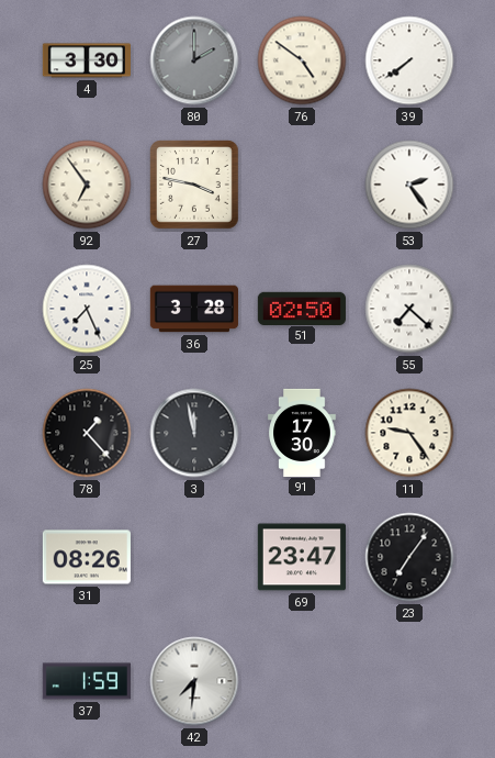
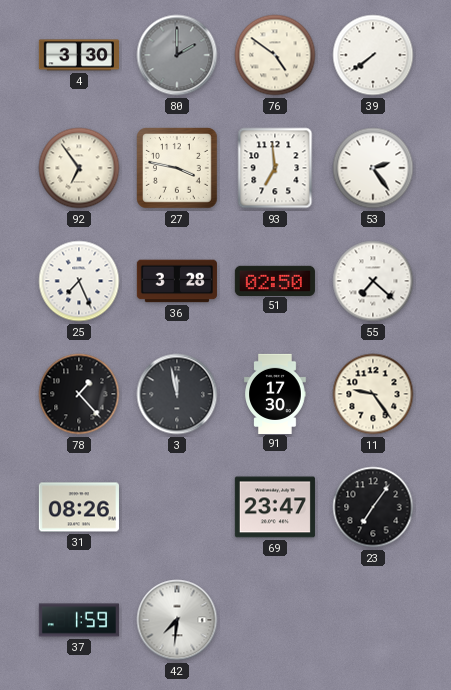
93: none -> 6:59 (275, 168)
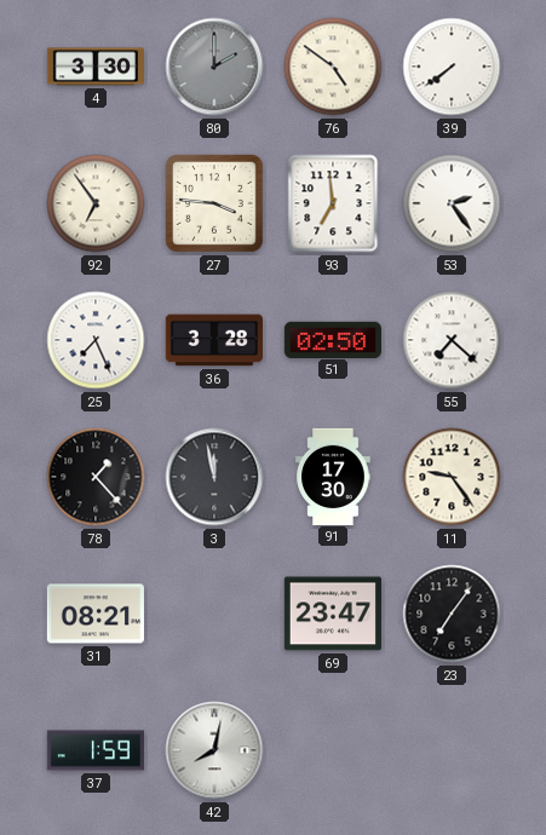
27: 3:47 -> 3:46 (215, 205)
31: 08:26 -> 08:21 (96, 614)
42: 7:31 -> 8:02 (214, 750)
